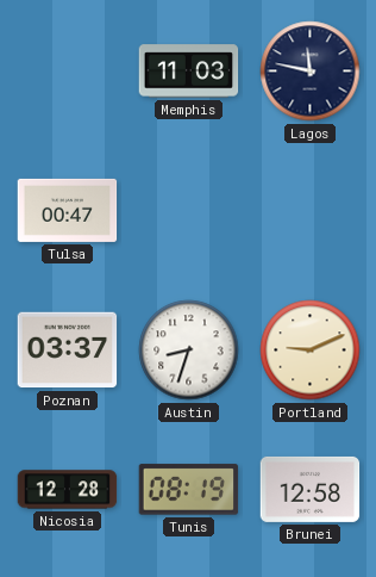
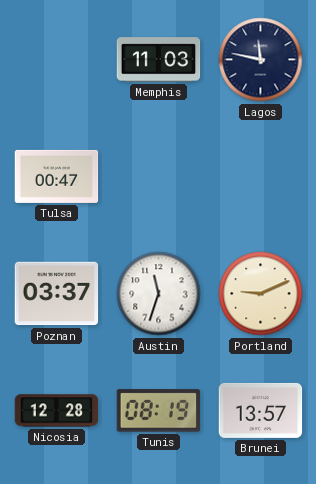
Austin: 8:33 -> 11:33 (159, 294)
Brunei: 12:58 -> 13:57 (261, 410)
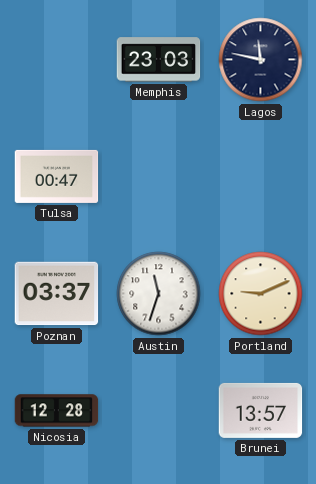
Memphis: 11:03 -> 23:03 (159, 60)
Tunis: 08:19 -> none (159, 411)
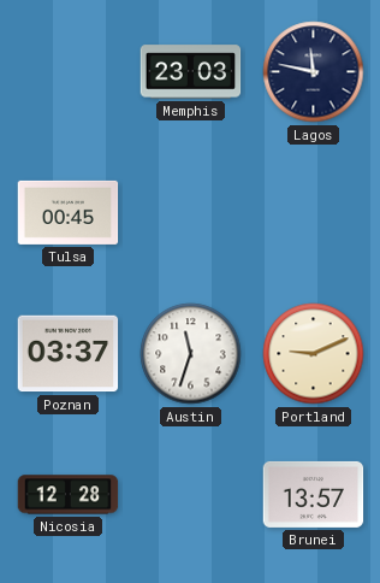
Tulsa: 00:47 -> 00:45 (69, 212)
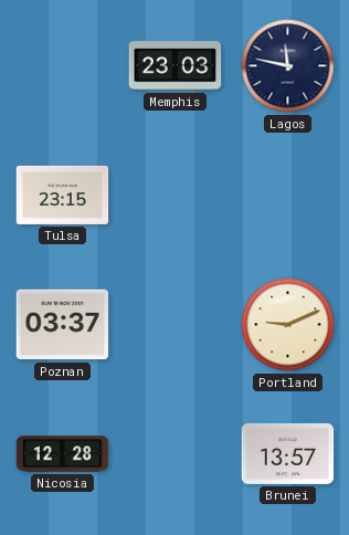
Tulsa: 00:45 -> 23:15 (63, 195)
Austin: 11:33 -> none (191, 354)
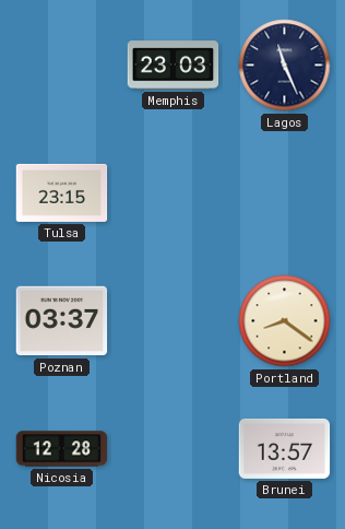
Lagos: 11:47 -> 11:26 (285, 66)
Portland: 9:11 -> 8:21 (285, 321)
